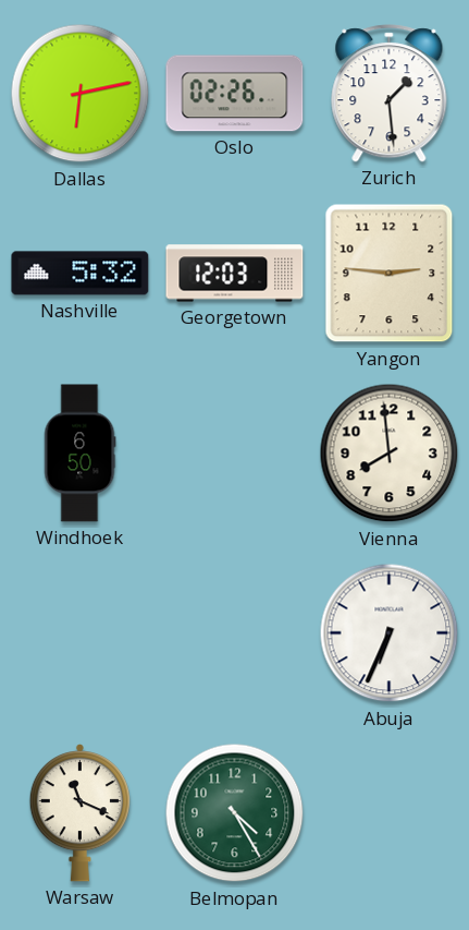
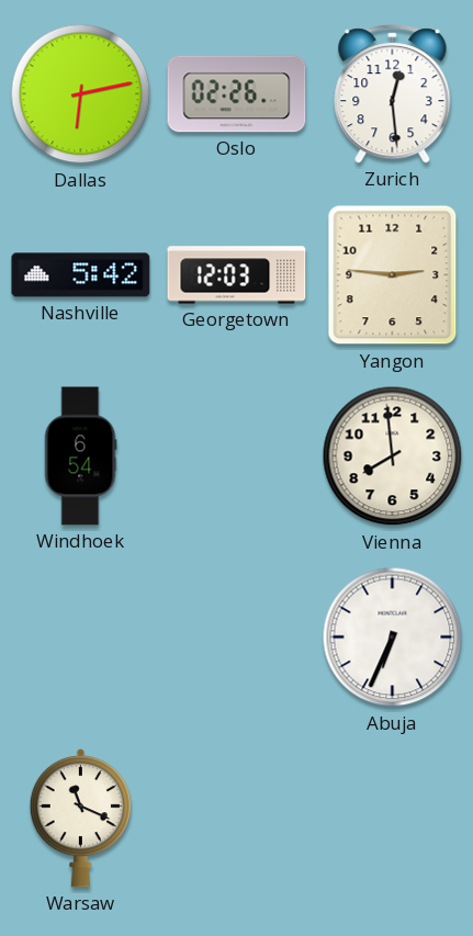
Zurich: 1:29 -> 12:29 (393, 94)
Nashville: 5:32 -> 5:42 (81, 275)
Windhoek: 6:50 -> 6:54 (80, 456)
Belmopan: 4:25 -> none (235, 813)
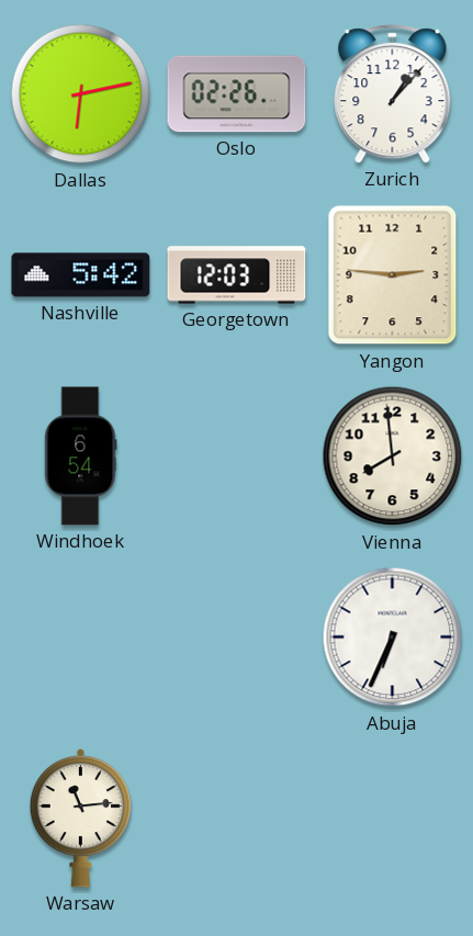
Zurich: 12:29 -> 1:07 (393, 94)
Warsaw: 11:19 -> 11:14 (80, 819)
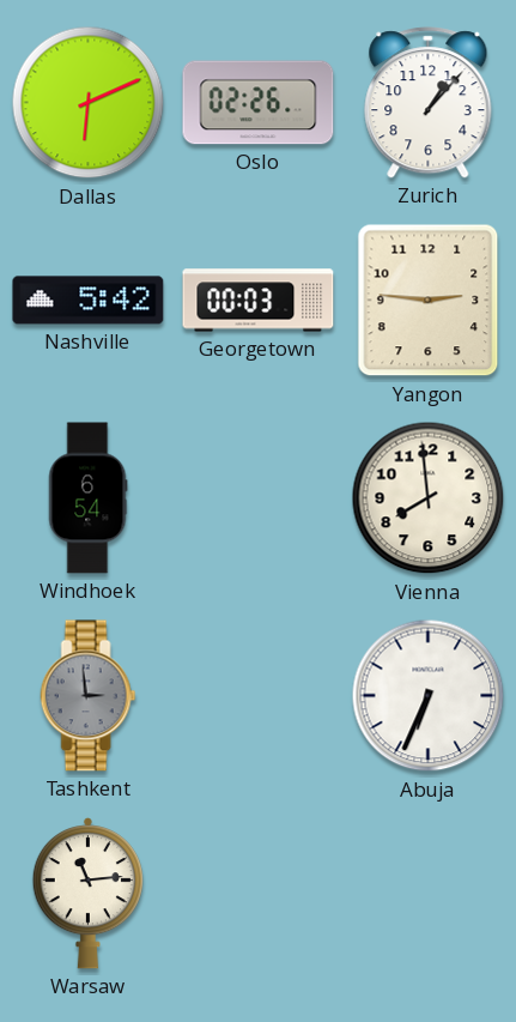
Dallas: 6:13 -> 6:11 (89, 103)
Georgetown: 12:03 -> 00:03 (259, 301)
Tashkent: none -> 2:59 (89, 696)
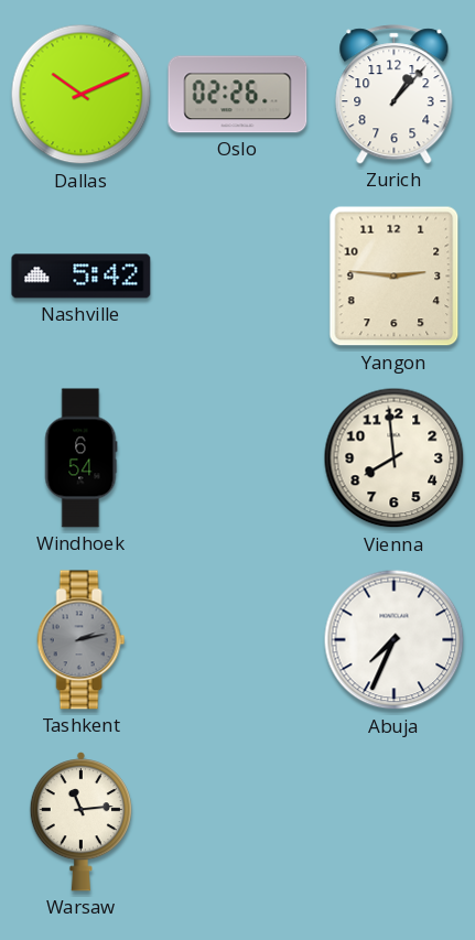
Dallas: 6:11 -> 10:11 (82, 95)
Georgetown: 00:03 -> none (259, 301)
Tashkent: 2:59 -> 2:13 (82, 640)
Abuja: 6:34 -> 7:34 (395, 640)
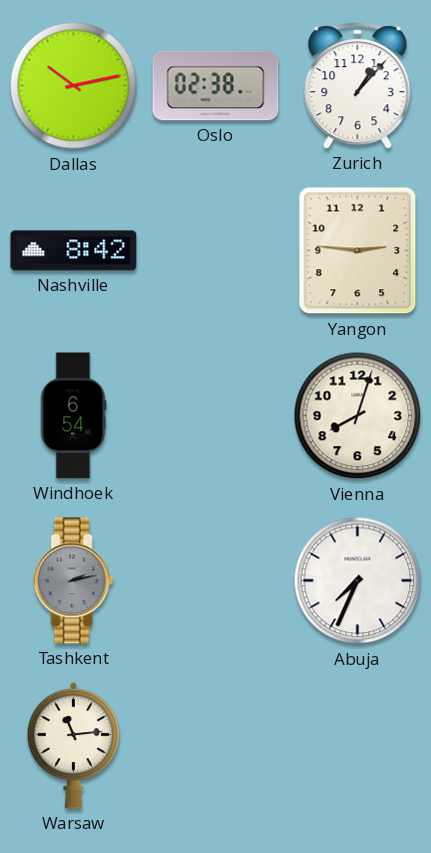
Dallas: 10:11 -> 10:13 (74, 86)
Oslo: 02:26 -> 02:38 (216, 86)
Nashville: 5:42 -> 8:42 (74, 251)
Vienna: 7:59 -> 8:03 (358, 416)
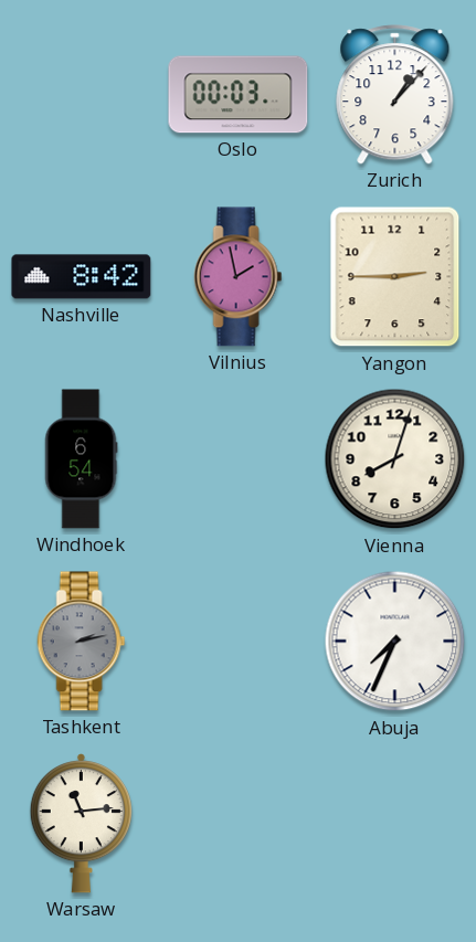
Dallas: 10:13 -> none (74, 86)
Oslo: 02:38 -> 00:03 (239, 95)
Vilnius: none -> 1:58 (239, 277)
Yangon: 2:46 -> 2:45 (395, 277)
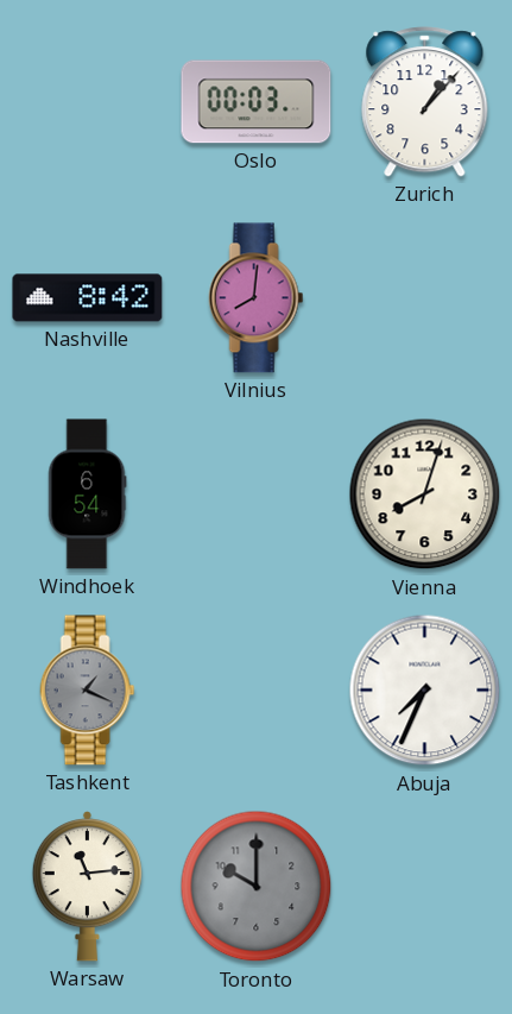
Vilnius: 1:58 -> 8:01 (257, 298)
Yangon: 2:45 -> none (395, 277)
Tashkent: 2:13 -> 1:19 (88, 691)
Toronto: none -> 10:00 (257, 887)
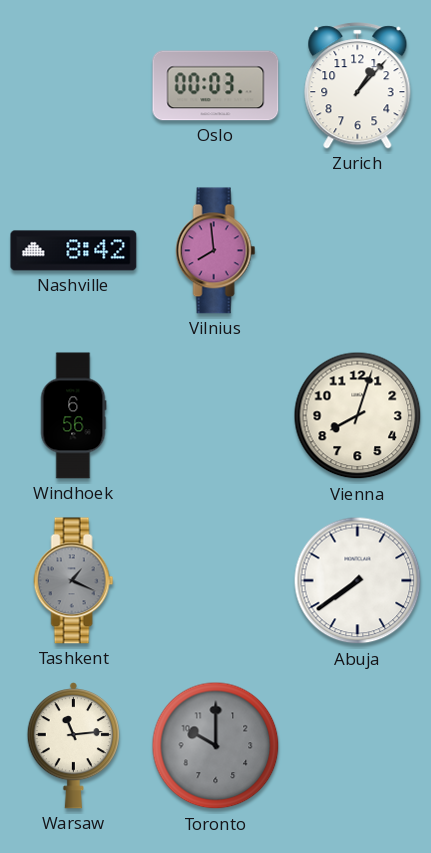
Vilnius: 8:01 -> 7:59 (216, 251)
Windhoek: 6:54 -> 6:56 (73, 416)
Abuja: 7:34 -> 7:39 (358, 581)
